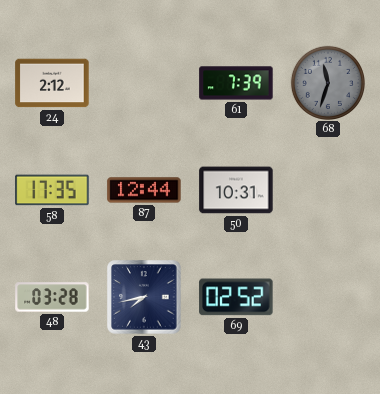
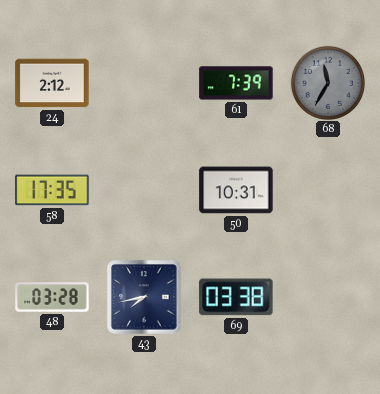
68: 11:33 -> 11:35 (327, 82)
87: 12:44 -> none (144, 190)
69: 02:52 -> 03:38 (236, 297)
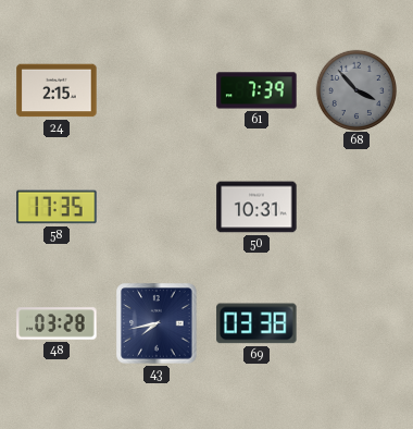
24: 2:12 -> 2:15 (57, 90)
68: 11:35 -> 3:53 (355, 89)
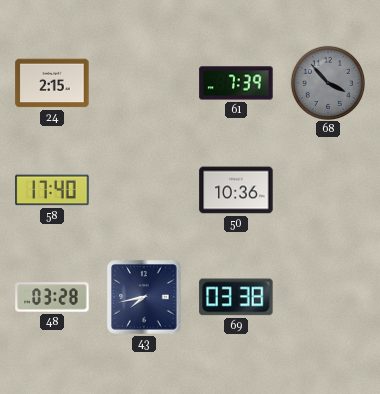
58: 17:35 -> 17:40 (52, 190)
50: 10:31 -> 10:36 (236, 190)
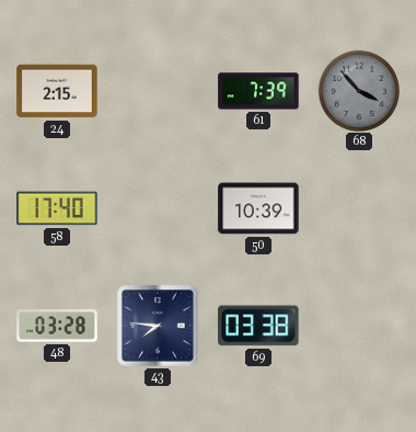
50: 10:36 -> 10:39 (258, 208)
43: 7:43 -> 7:46 (158, 326)
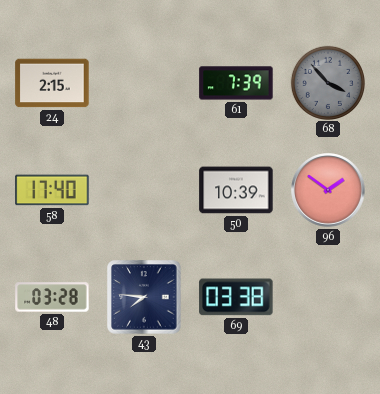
96: none -> 1:51 (329, 191)
